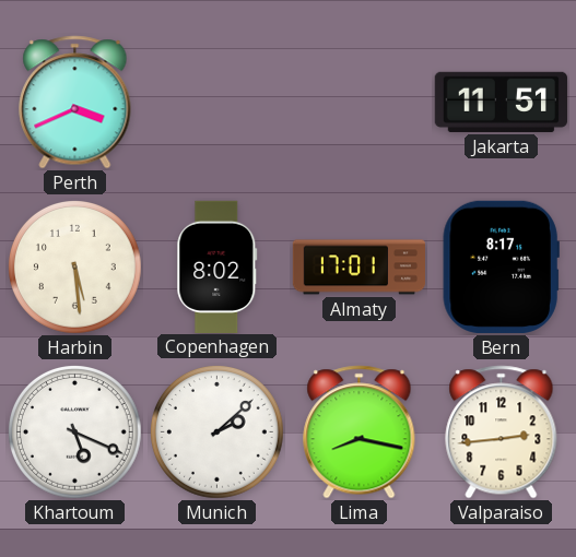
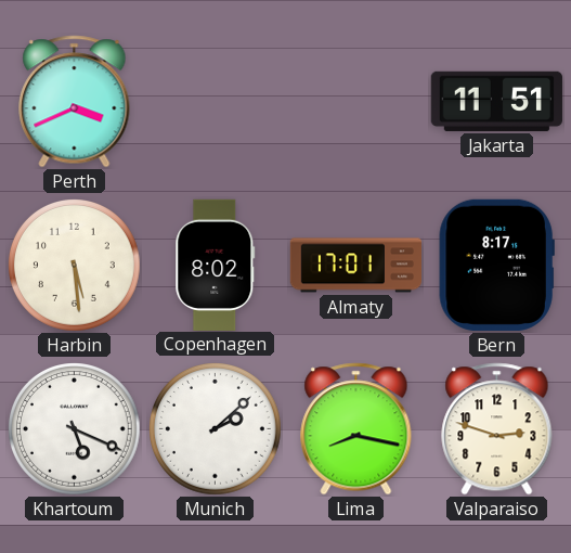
Valparaiso: 2:44 -> 2:48 (497, 429)
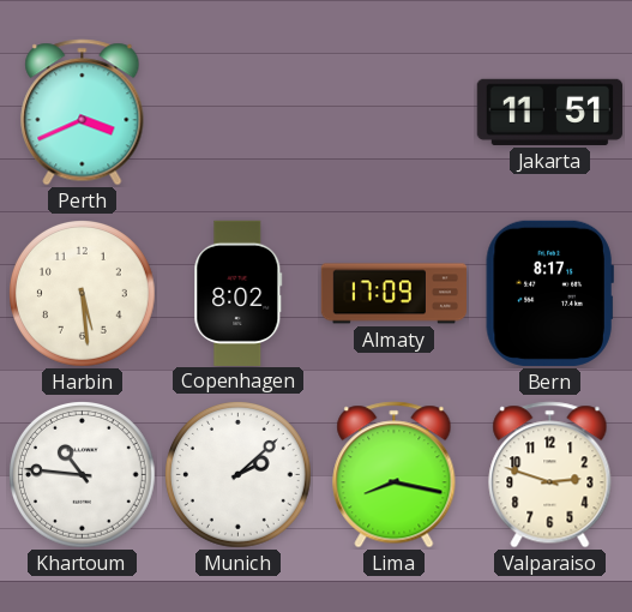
Almaty: 17:01 -> 17:09 (395, 294)
Khartoum: 5:19 -> 10:46 (83, 475)
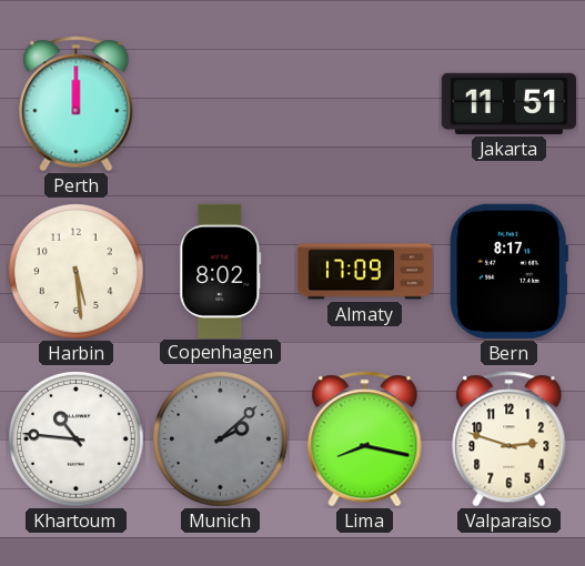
Perth: 3:41 -> 12:00 (77, 104)
Munich dial: white -> grey (221, 439)
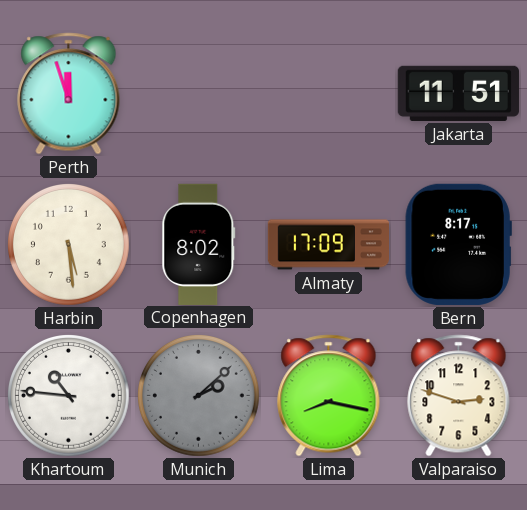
Perth: 12:00 -> 11:57 (69, 94)
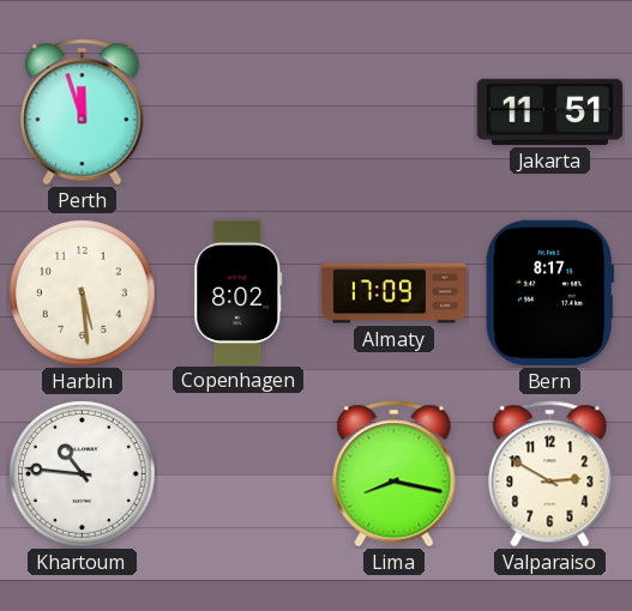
Munich: 2:08 -> none (199, 396)
Valparaiso: 2:48 -> 2:50 (550, 474)
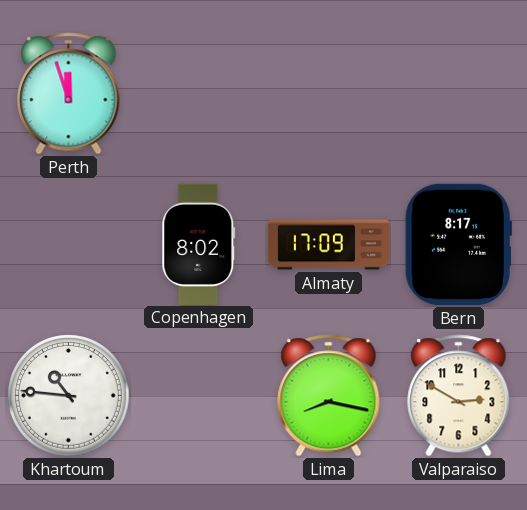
Jakarta: 11:51 -> none (549, 111)
Harbin: 5:29 -> none (83, 294)
